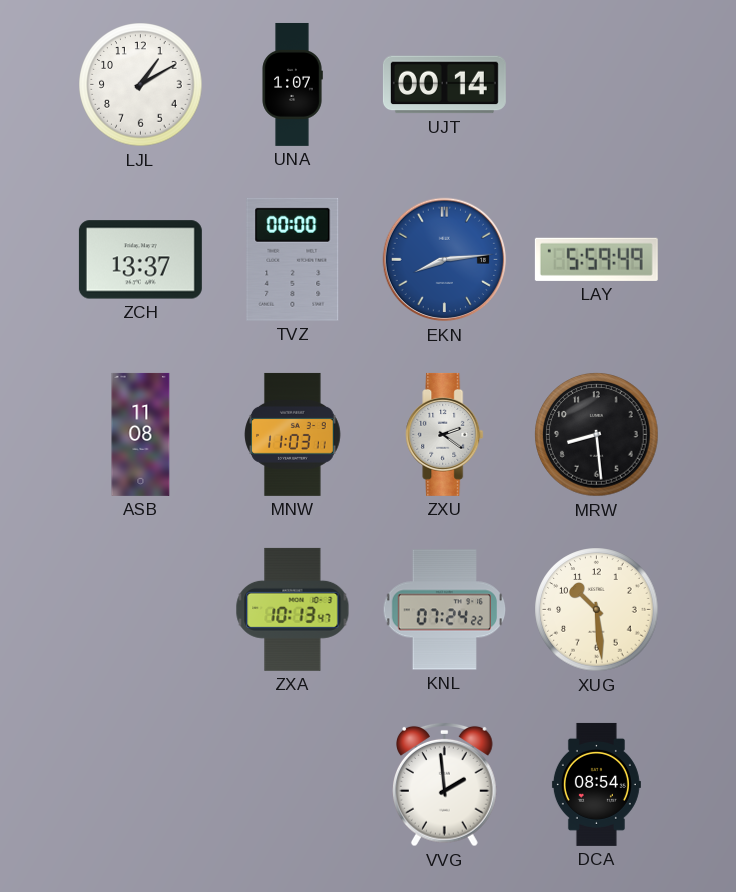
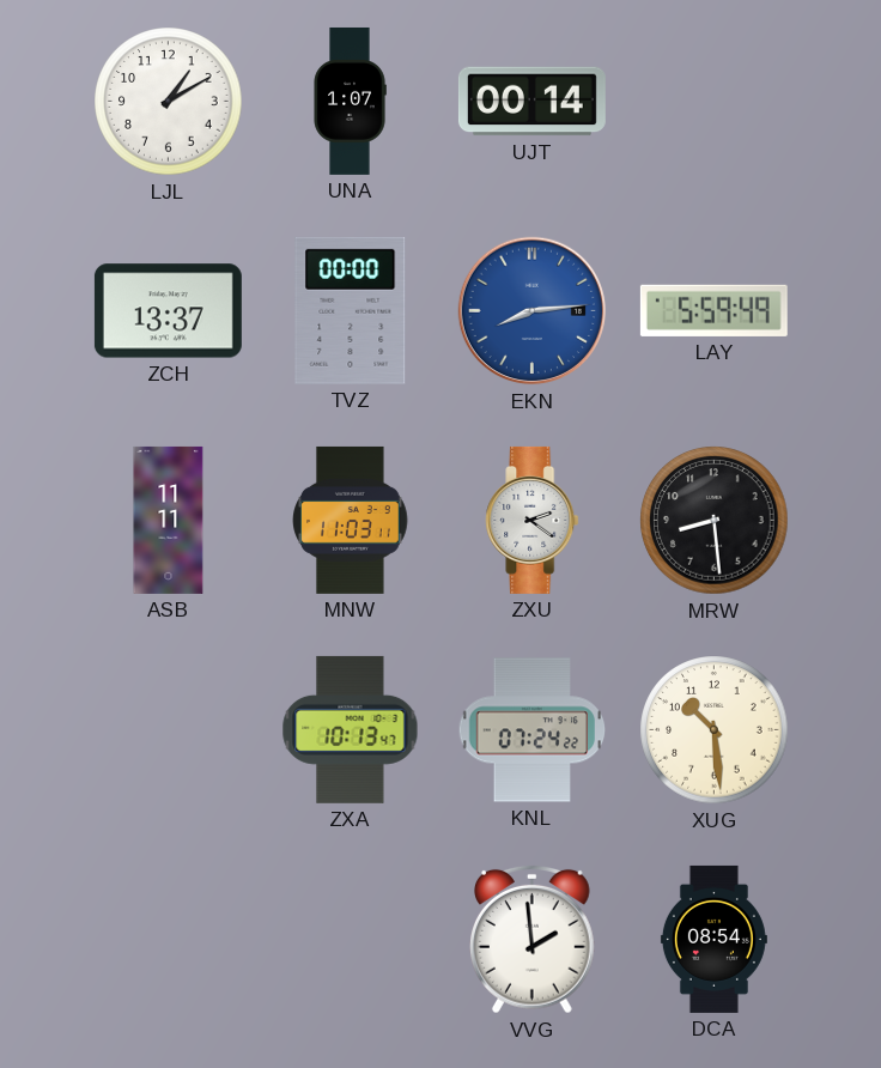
ASB: 11:08 -> 11:11 (169, 520)
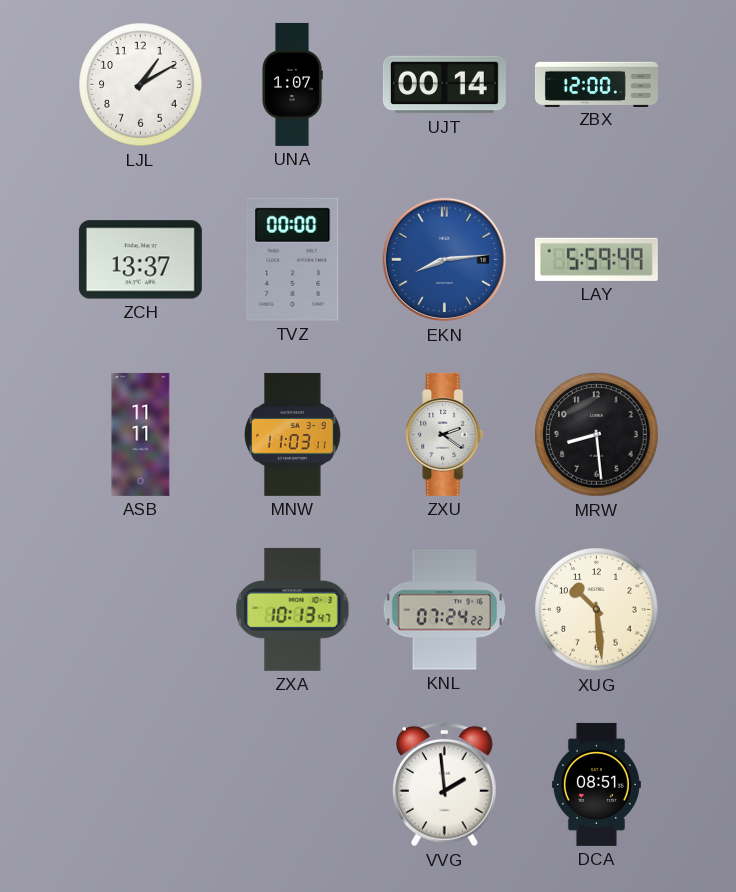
ZBX: none -> 12:00 (596, 84)
DCA: 08:54 -> 08:51 (596, 784)
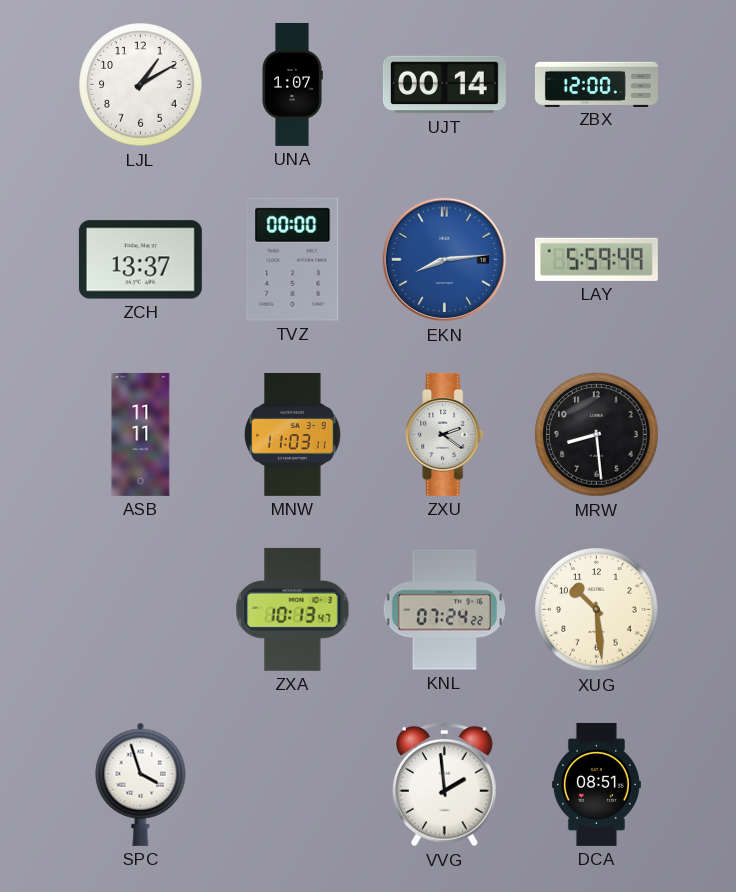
SPC: none -> 3:57 (141, 784)
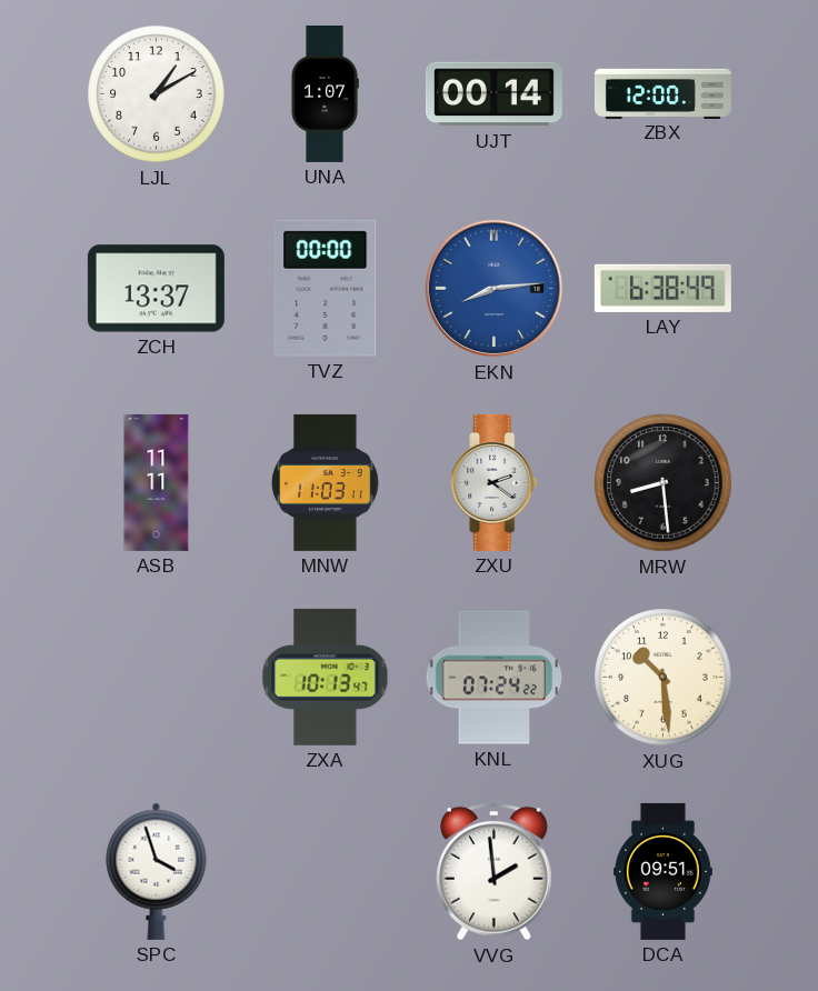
LAY: 5:59 -> 6:38 (662, 288)
DCA: 08:51 -> 09:51 (662, 871)
